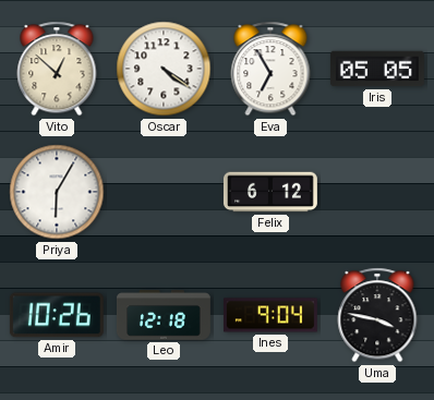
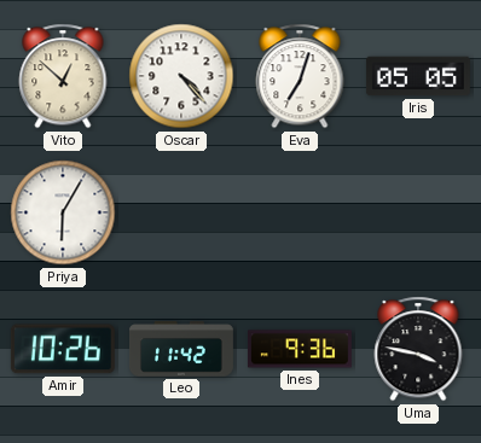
Oscar: 4:21 -> 4:23 (181, 76)
Eva: 6:55 -> 7:03 (300, 76)
Felix: 6:12 -> none (270, 192)
Leo: 12:18 -> 11:42 (181, 349)
Ines: 9:04 -> 9:36 (300, 349)
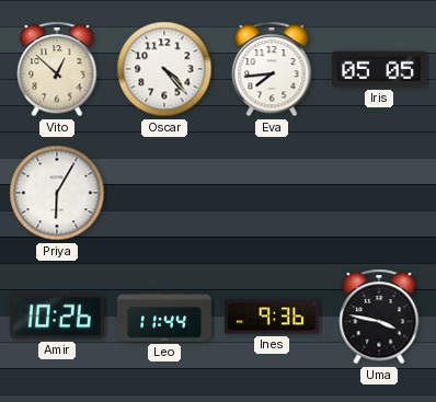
Eva: 7:03 -> 7:44 (272, 69)
Leo: 11:42 -> 11:44 (164, 317)
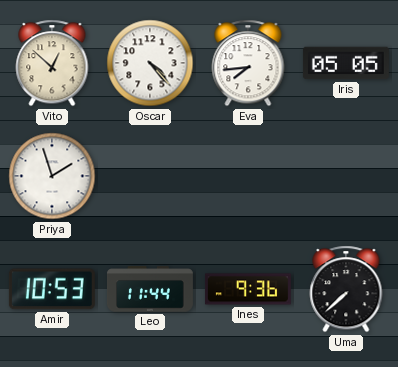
Priya: 6:05 -> 1:57 (52, 176)
Amir: 10:26 -> 10:53 (52, 289)
Uma: 3:47 -> 7:38 (346, 289)
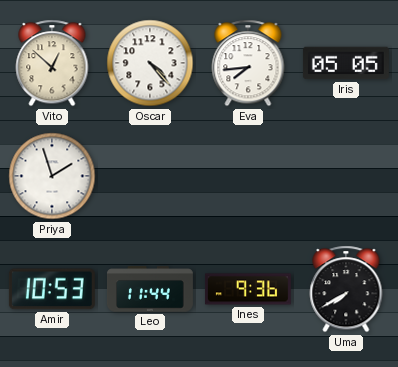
Uma: 7:38 -> 7:40 (346, 289)
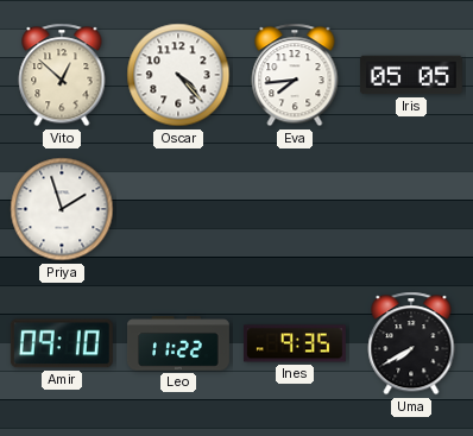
Amir: 10:53 -> 09:10 (62, 343)
Leo: 11:44 -> 11:22 (178, 343)
Ines: 9:36 -> 9:35 (295, 343)
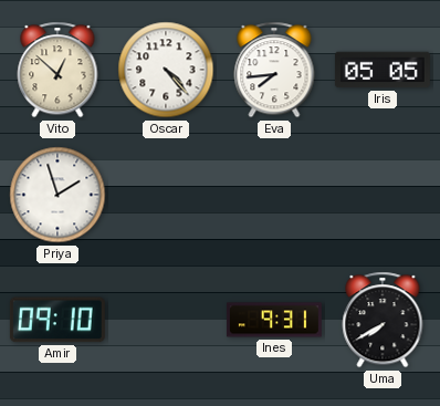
Leo: 11:22 -> none (178, 343)
Ines: 9:35 -> 9:31 (274, 320)
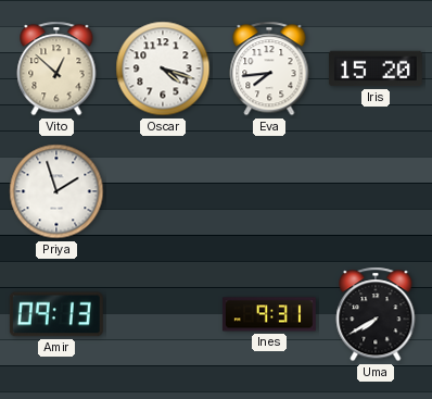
Oscar: 4:23 -> 4:18 (163, 68)
Iris: 05:05 -> 15:20 (376, 68)
Amir: 09:10 -> 09:13 (56, 314)
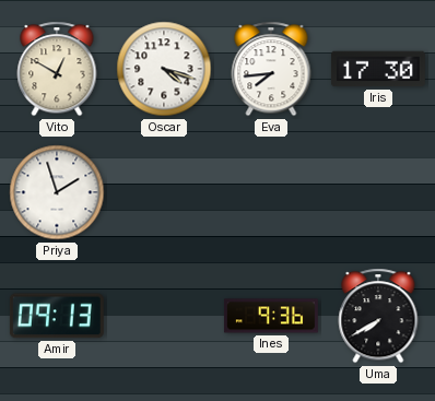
Vito: 12:52 -> 12:50 (57, 69)
Iris: 15:20 -> 17:30 (378, 69)
Ines: 9:31 -> 9:36 (271, 316)
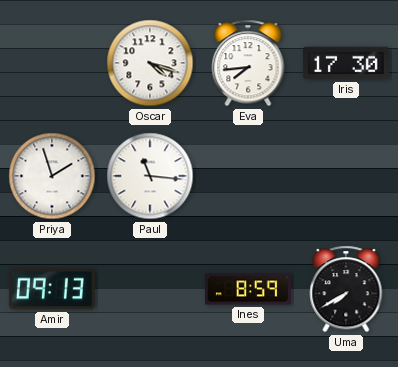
Vito: 12:50 -> none (57, 69)
Paul: none -> 11:16 (150, 176)
Ines: 9:36 -> 8:59 (248, 289)
